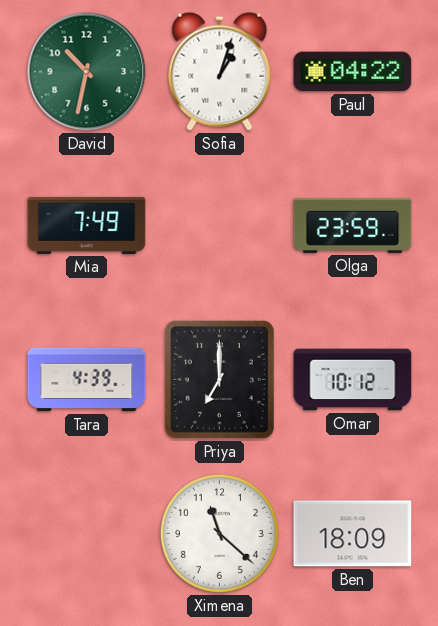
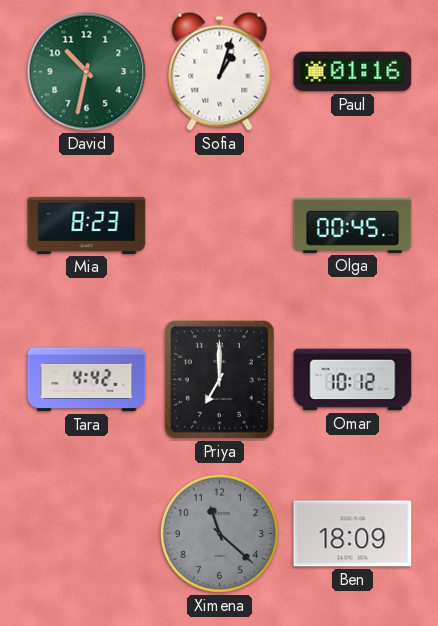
Paul: 04:22 -> 01:16 (353, 72)
Mia: 7:49 -> 8:23 (87, 225)
Olga: 23:59 -> 00:45 (353, 225)
Tara: 4:39 -> 4:42 (87, 380)
Ximena dial: white -> grey (219, 533)
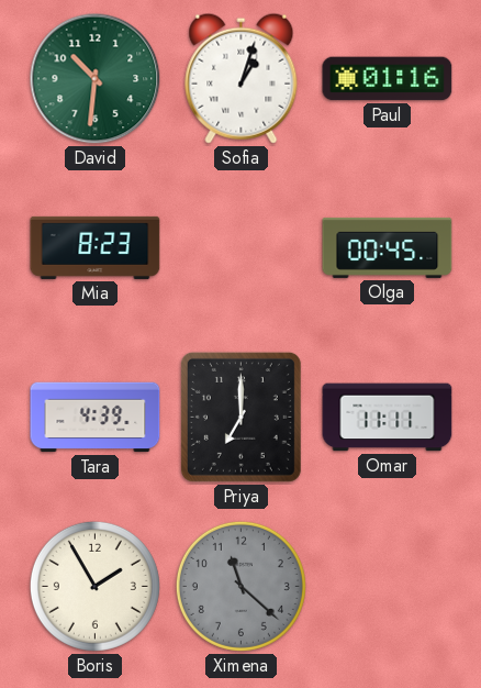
David: 10:32 -> 10:31 (96, 79)
Tara: 4:42 -> 4:39 (96, 418)
Omar: 10:12 -> 11:11 (388, 418)
Boris: none -> 1:55 (94, 586)
Ben: 18:09 -> none (353, 534)
